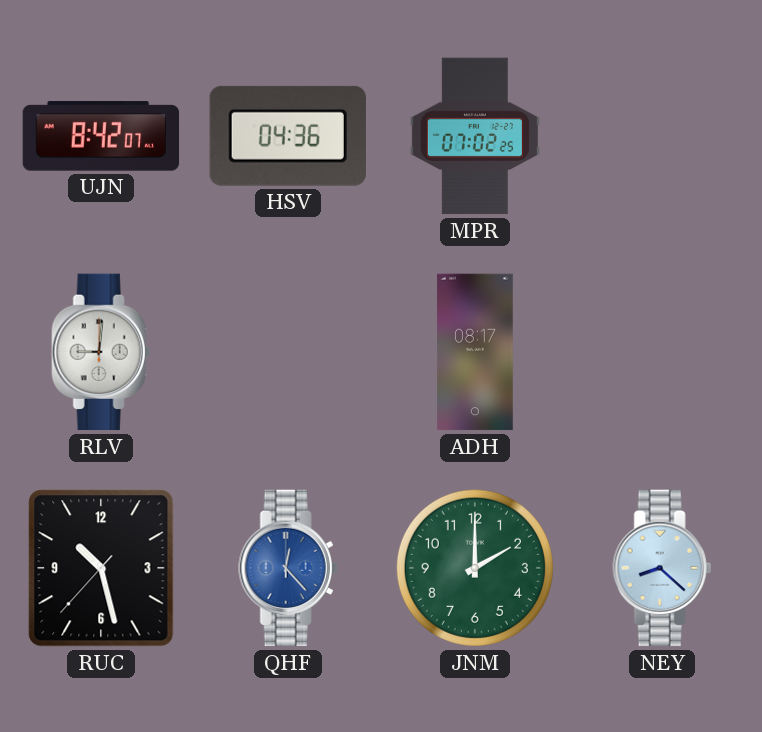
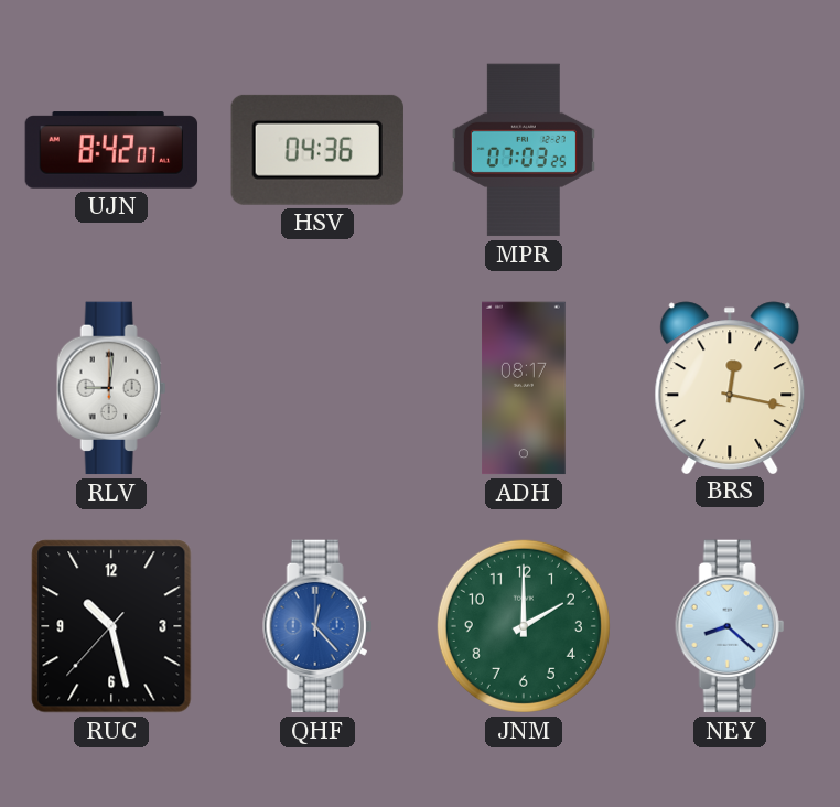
MPR: 07:02 -> 07:03 (524, 150)
BRS: none -> 12:17 (730, 387)
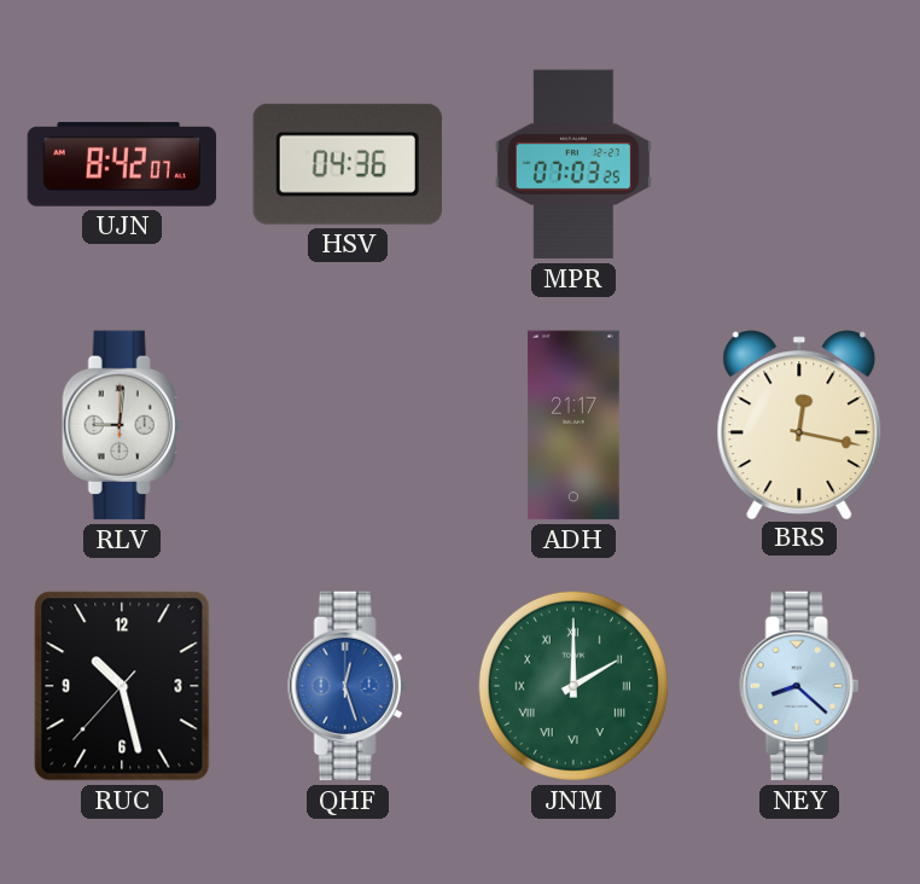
ADH: 08:17 -> 21:17 (575, 425)
QHF: 12:23 -> 12:27 (348, 686)
JNM numerals: Arabic -> Roman (573, 686)
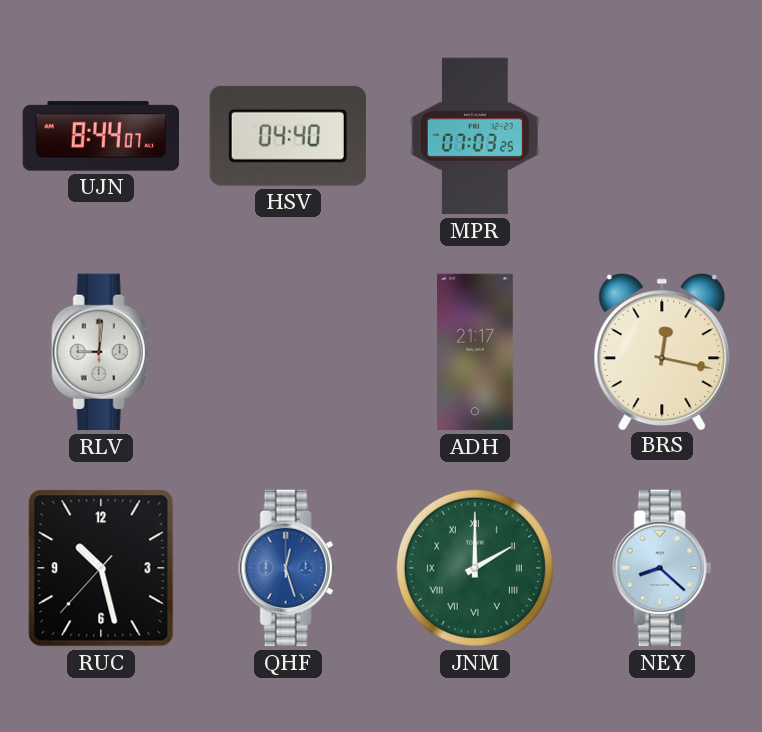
UJN: 8:42 -> 8:44 (101, 136)
HSV: 04:36 -> 04:40 (288, 136)
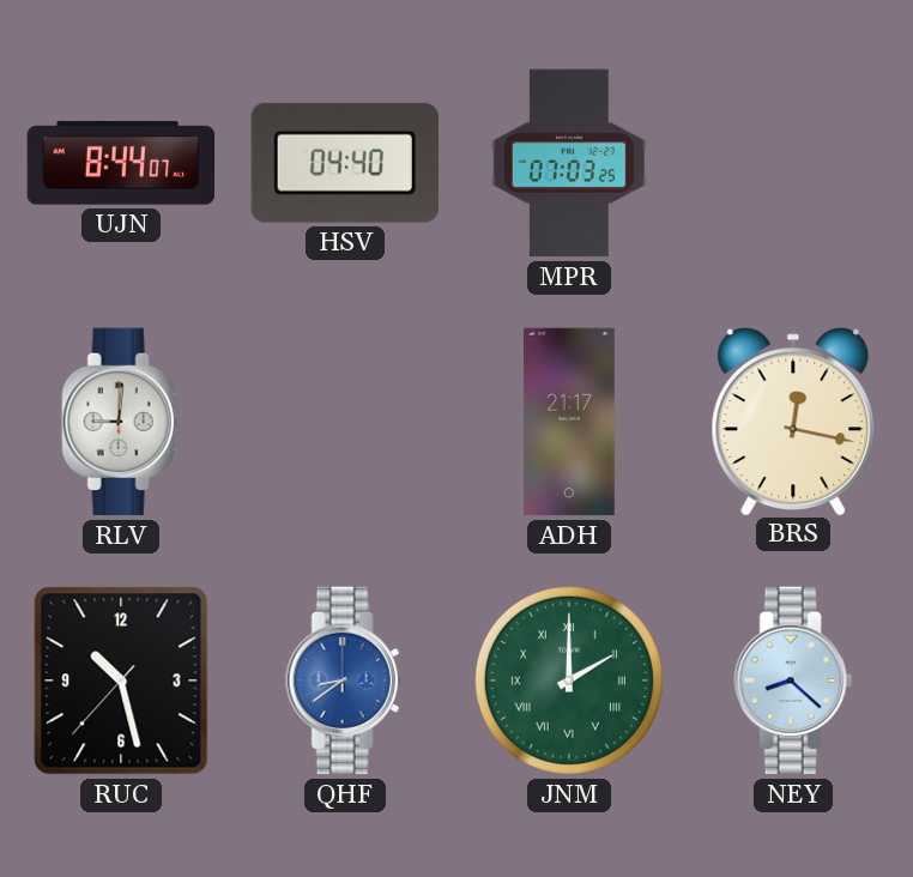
QHF: 12:27 -> 8:39 (345, 681)
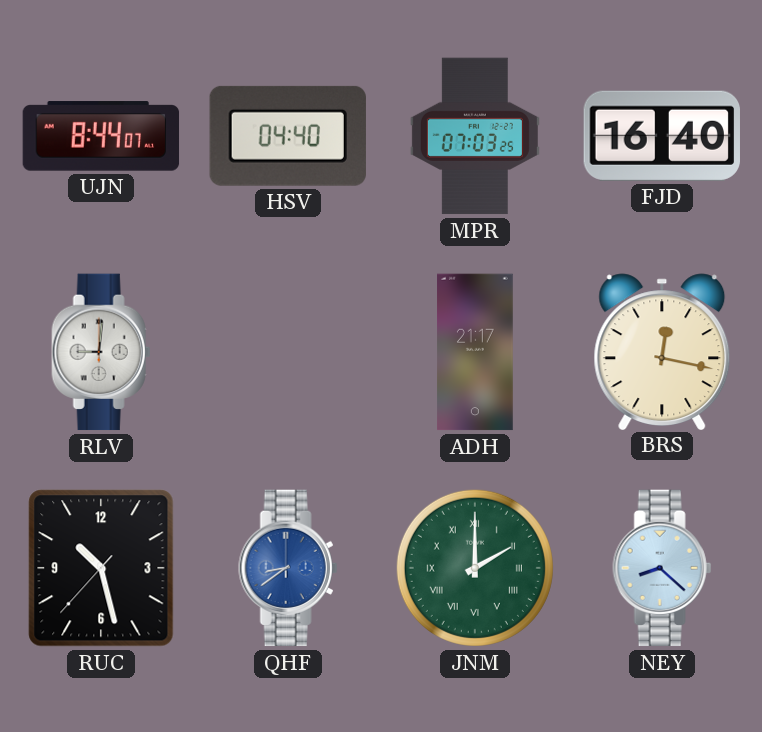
FJD: none -> 16:40 (662, 136)
